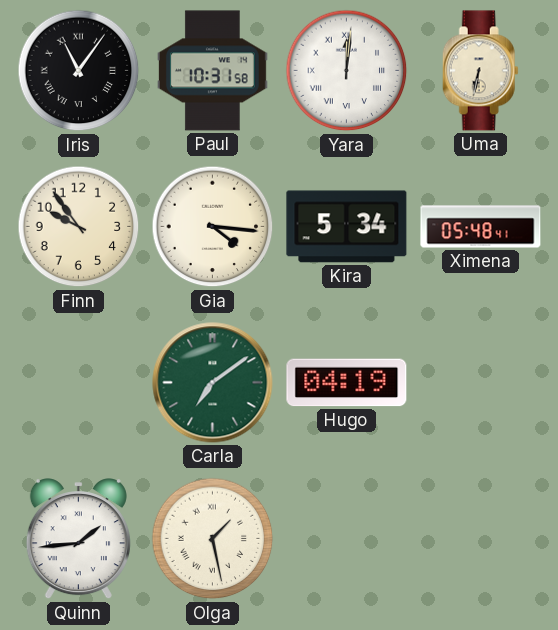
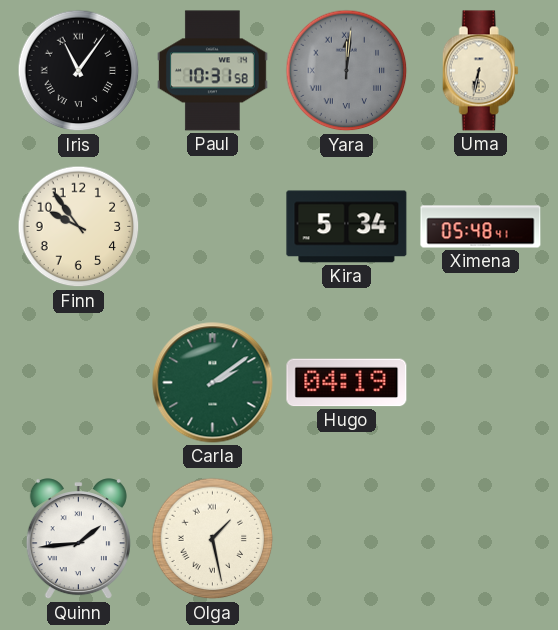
Yara dial: white -> grey (347, 71)
Gia: 4:16 -> none (213, 227)
Carla: 7:09 -> 2:09 (213, 383)
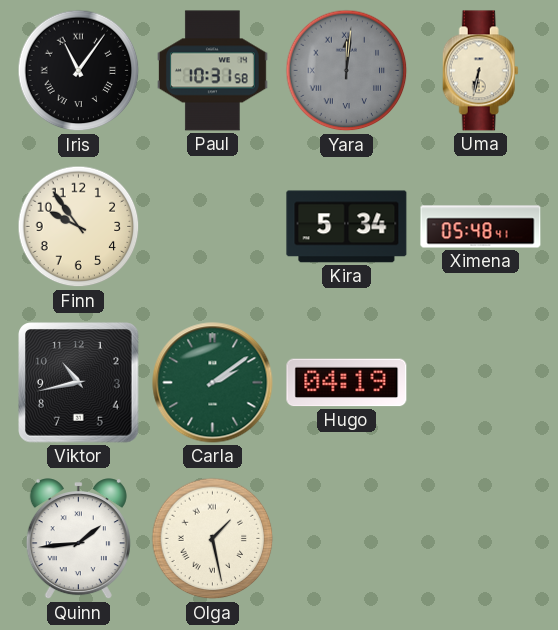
Viktor: none -> 10:43 (79, 383)
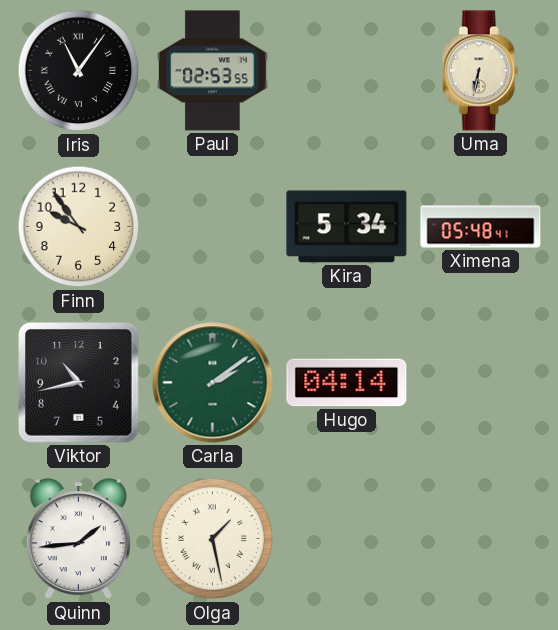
Paul: 10:31 -> 02:53 (212, 71)
Yara: 12:01 -> none (347, 71)
Hugo: 04:19 -> 04:14 (347, 383)
